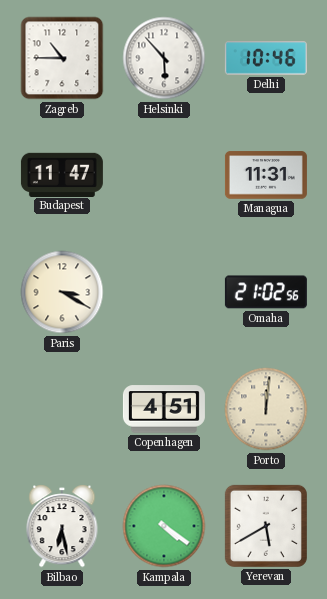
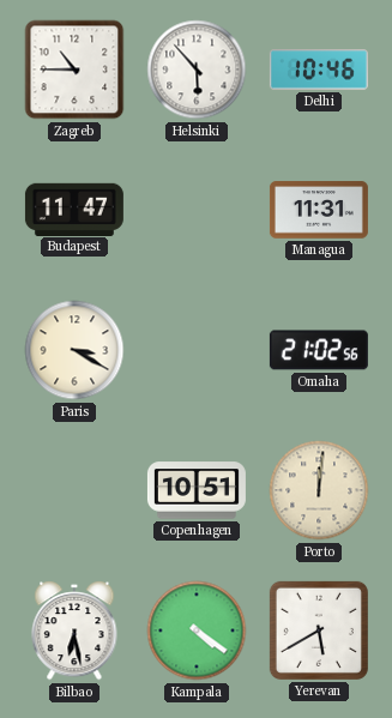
Copenhagen: 4:51 -> 10:51 (197, 490)
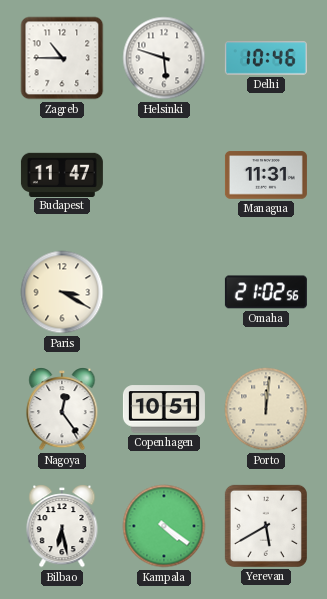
Helsinki: 5:53 -> 5:48 (164, 58)
Nagoya: none -> 12:24 (62, 409)
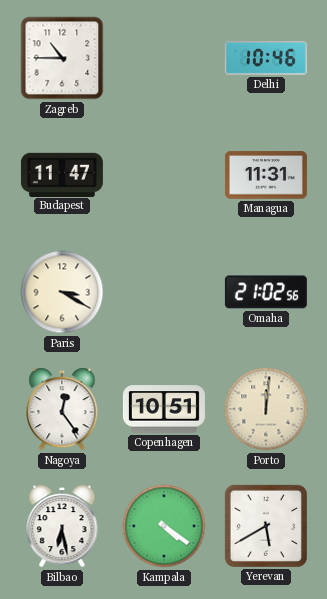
Helsinki: 5:48 -> none (164, 58)
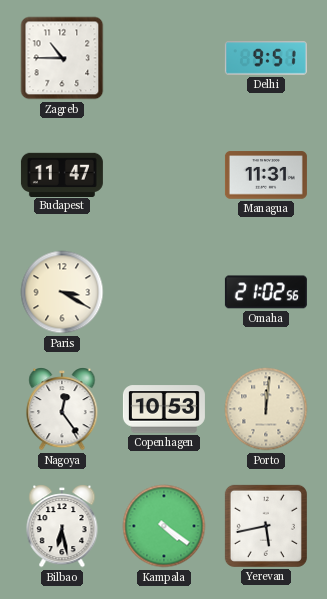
Delhi: 10:46 -> 9:51 (266, 58)
Copenhagen: 10:51 -> 10:53 (164, 409)
Yerevan: 5:40 -> 5:43 (266, 526)
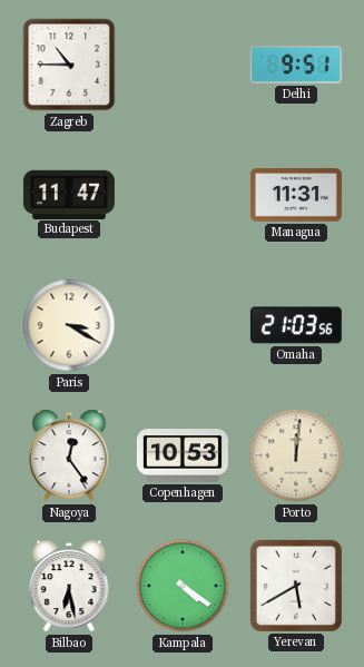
Omaha: 21:02 -> 21:03 (296, 325)
Yerevan: 5:43 -> 5:40 (296, 586)
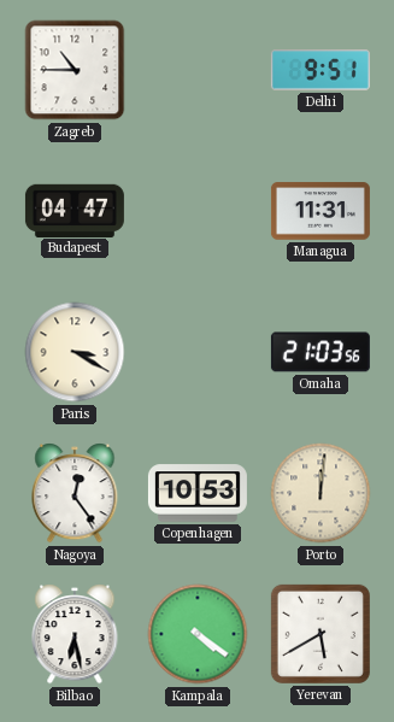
Budapest: 11:47 -> 04:47 (75, 210)
